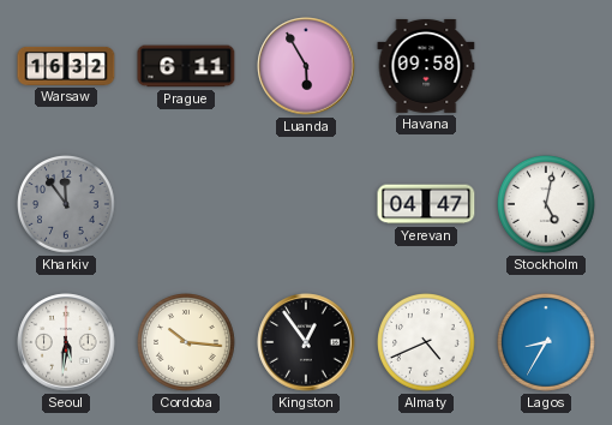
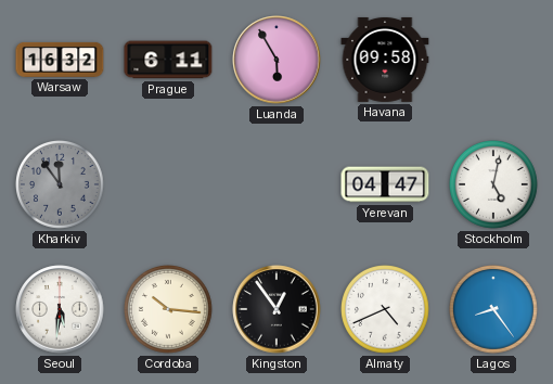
Lagos: 8:35 -> 8:24 (494, 310)
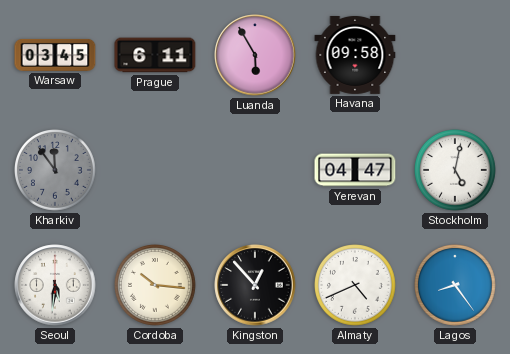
Warsaw: 16:32 -> 03:45 (55, 55)
Kingston: 12:54 -> 12:53 (255, 285)
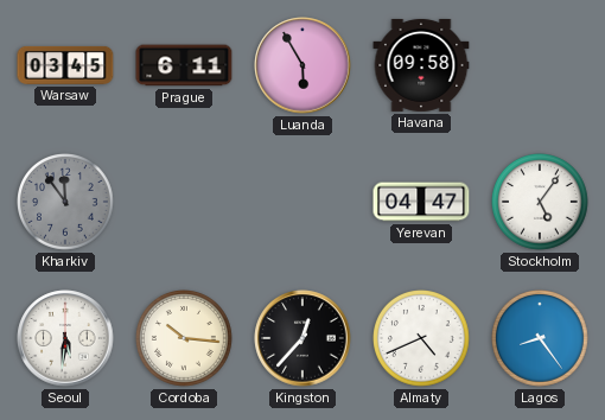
Stockholm: 5:02 -> 5:06 (541, 203)
Kingston: 12:53 -> 12:37 (302, 338)
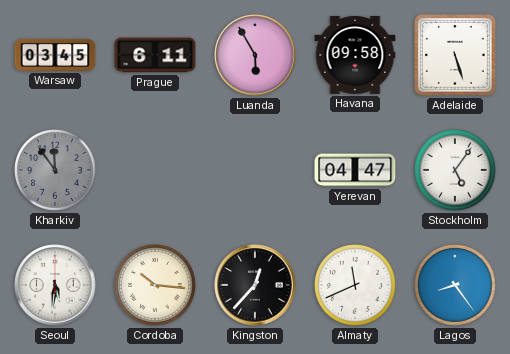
Adelaide: none -> 5:27 (456, 56)
Almaty: 4:41 -> 11:41 (356, 286)
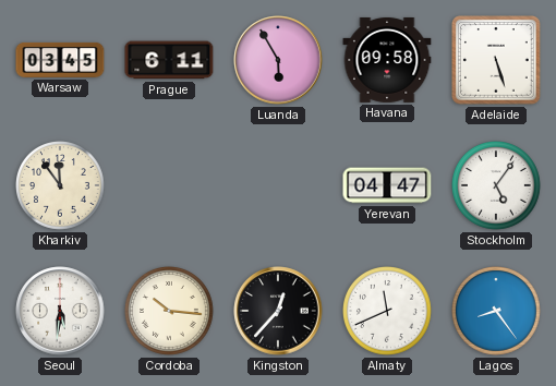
Kharkiv dial: grey -> cream (61, 186)
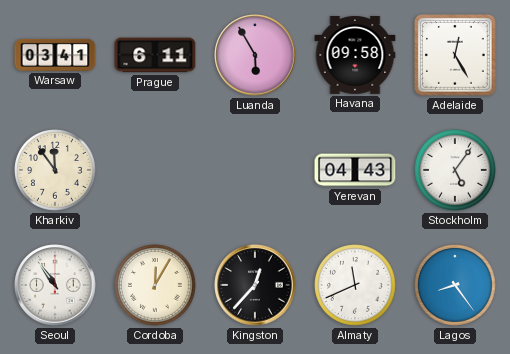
Warsaw: 03:45 -> 03:41 (55, 55)
Adelaide: 5:27 -> 12:25 (456, 56)
Yerevan: 04:47 -> 04:43 (355, 170)
Seoul: 5:31 -> 10:54 (55, 285)
Cordoba: 10:16 -> 12:05 (156, 286)
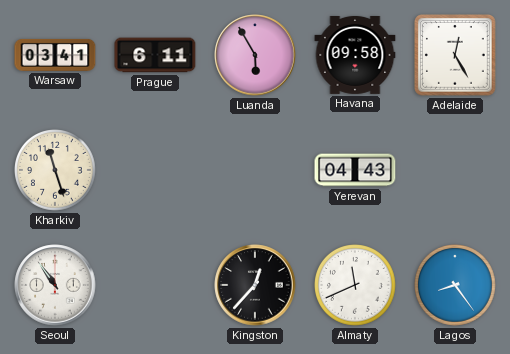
Kharkiv: 11:54 -> 11:27 (56, 171)
Stockholm: 5:06 -> none (456, 171)
Cordoba: 12:05 -> none (156, 286)
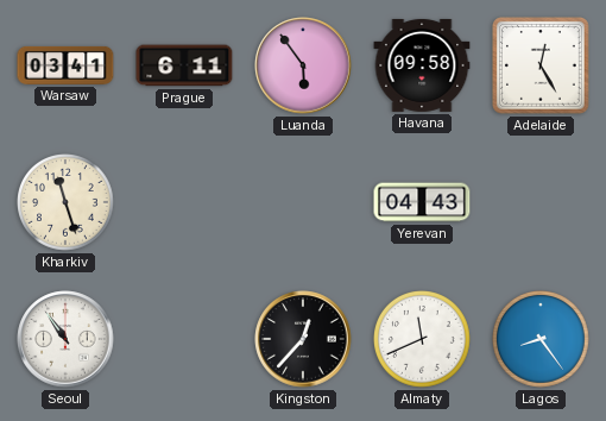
Luanda: 5:55 -> 5:54 (303, 65)
